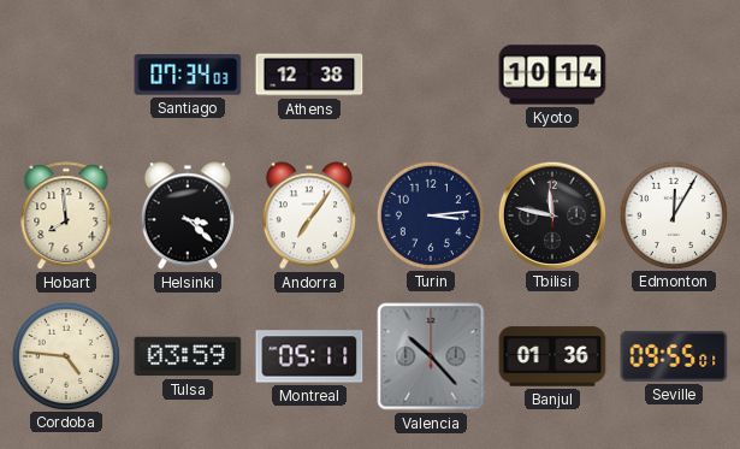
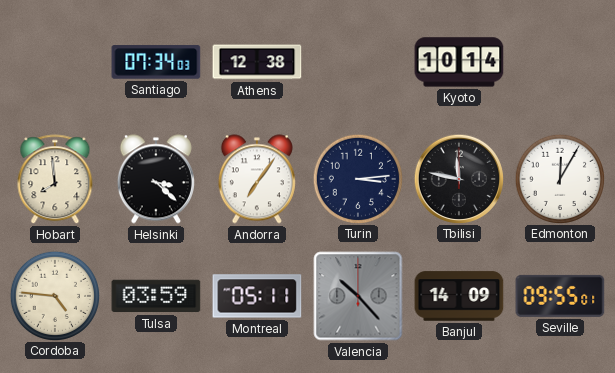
Banjul: 01:36 -> 14:09 (459, 296)
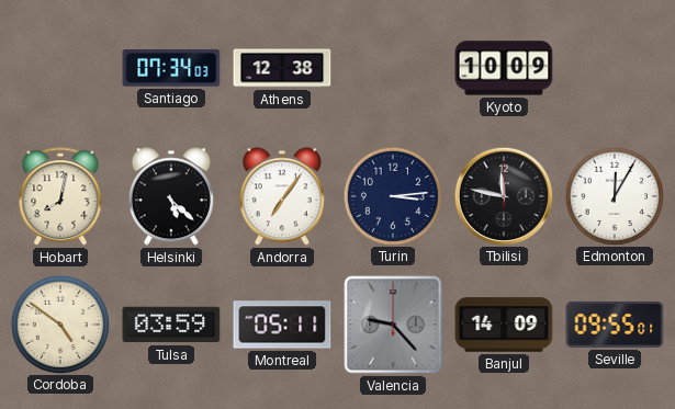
Kyoto: 10:14 -> 10:09 (504, 68)
Hobart: 7:59 -> 8:02 (60, 197)
Helsinki: 3:22 -> 5:22 (171, 196)
Cordoba: 4:46 -> 4:51 (59, 323)
Valencia: 10:23 -> 9:23 (393, 325)
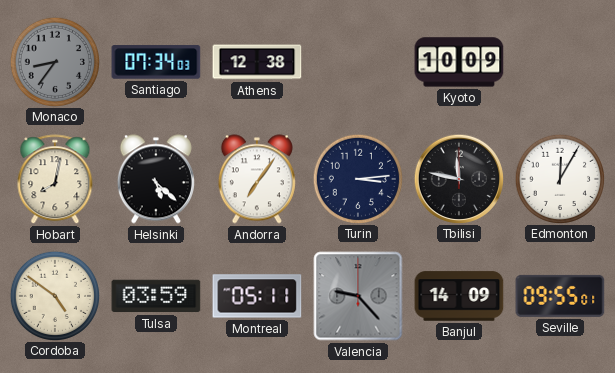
Monaco: none -> 8:36 (54, 61)
